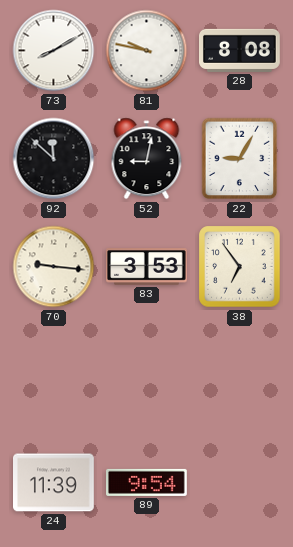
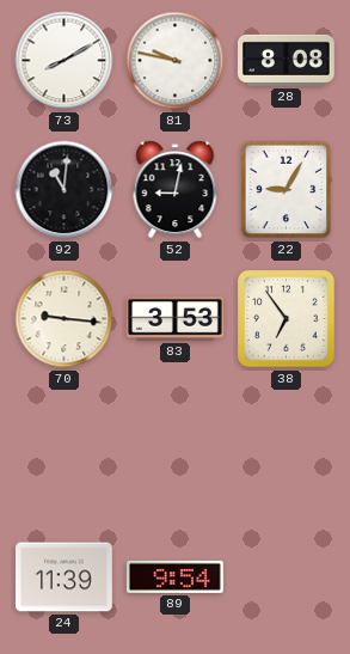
92: 11:52 -> 11:01 (65, 190)
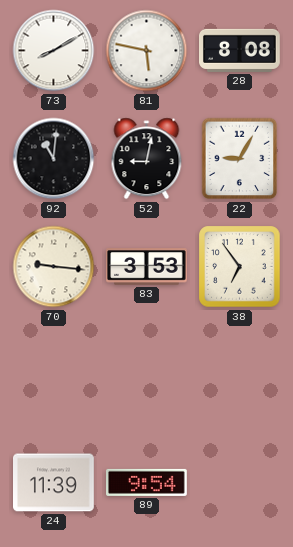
81: 9:47 -> 5:47 (147, 51)
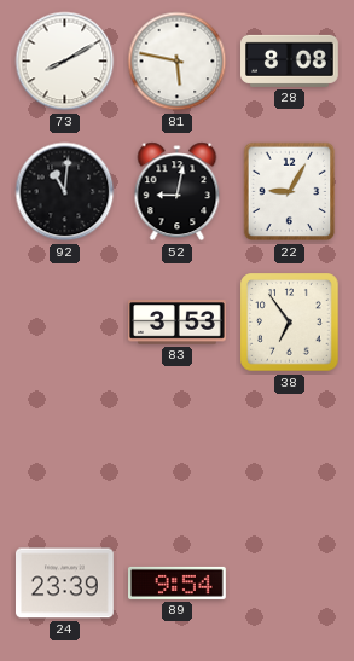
70: 9:16 -> none (54, 267)
24: 11:39 -> 23:39 (65, 584)
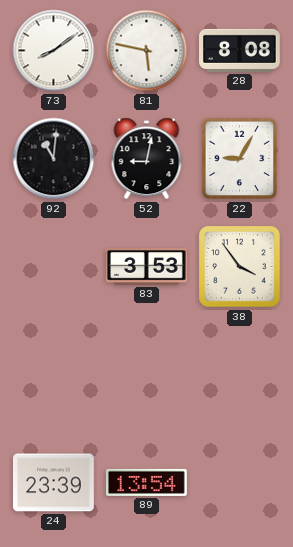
73: 8:10 -> 8:09 (54, 51)
38: 6:54 -> 3:54 (240, 267)
89: 9:54 -> 13:54 (147, 482)
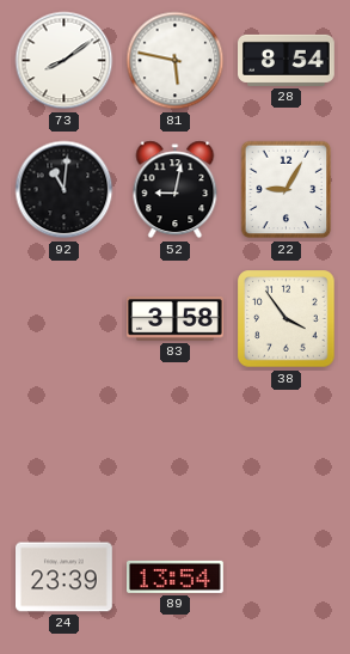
28: 8:08 -> 8:54 (287, 60)
83: 3:53 -> 3:58 (176, 319)
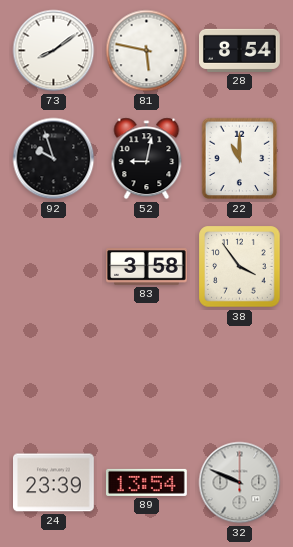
92: 11:01 -> 9:57 (54, 159)
22: 9:05 -> 11:00 (240, 159)
32: none -> 9:49 (240, 483)
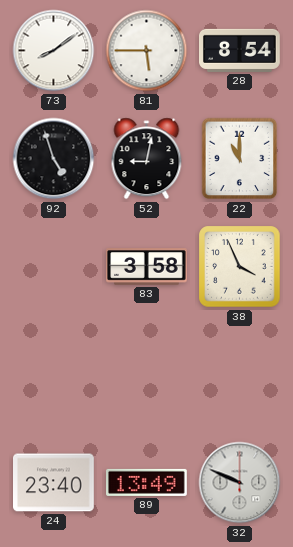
81: 5:47 -> 5:45 (147, 51)
92: 9:57 -> 4:57 (54, 159)
38: 3:54 -> 3:56 (240, 267)
24: 23:39 -> 23:40 (54, 483)
89: 13:54 -> 13:49 (147, 482)
